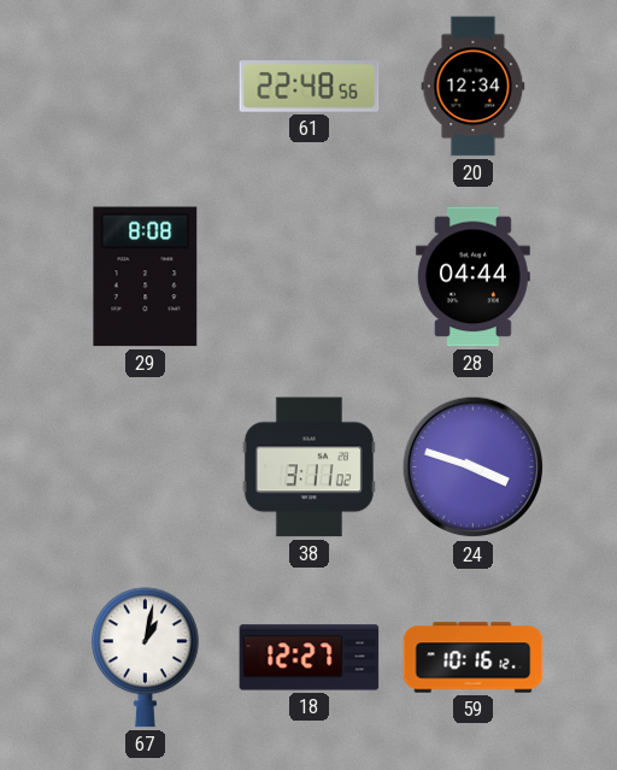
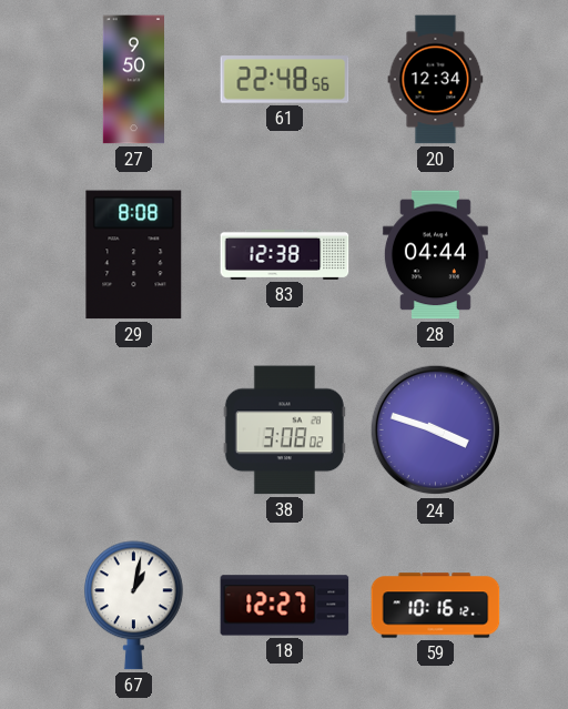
27: none -> 9:50 (133, 80)
83: none -> 12:38 (285, 254)
38: 3:11 -> 3:08 (284, 431)
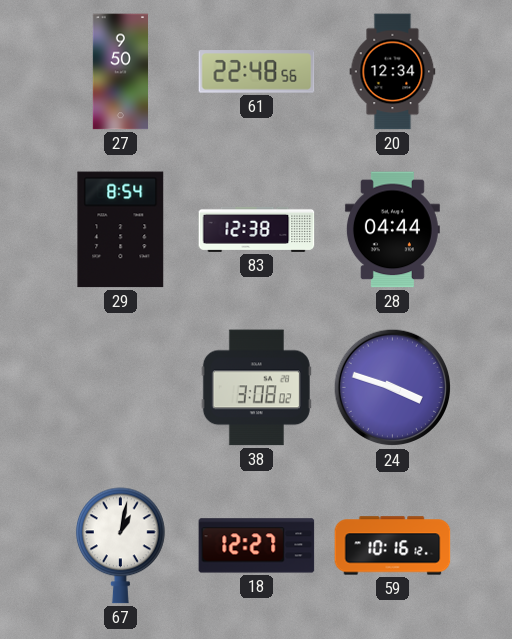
29: 8:08 -> 8:54 (121, 230)
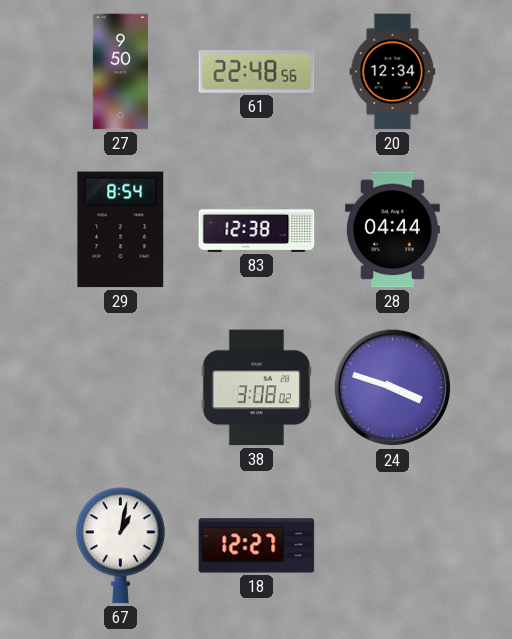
59: 10:16 -> none (393, 546)
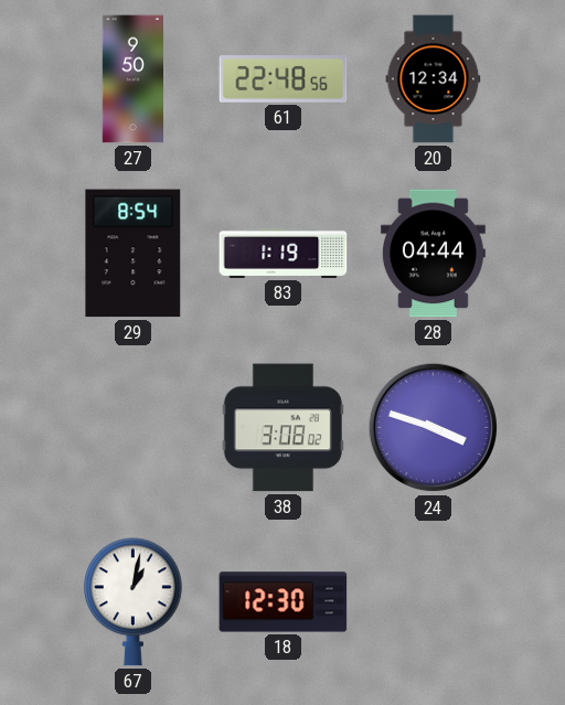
83: 12:38 -> 1:19 (284, 253)
18: 12:27 -> 12:30 (284, 602)
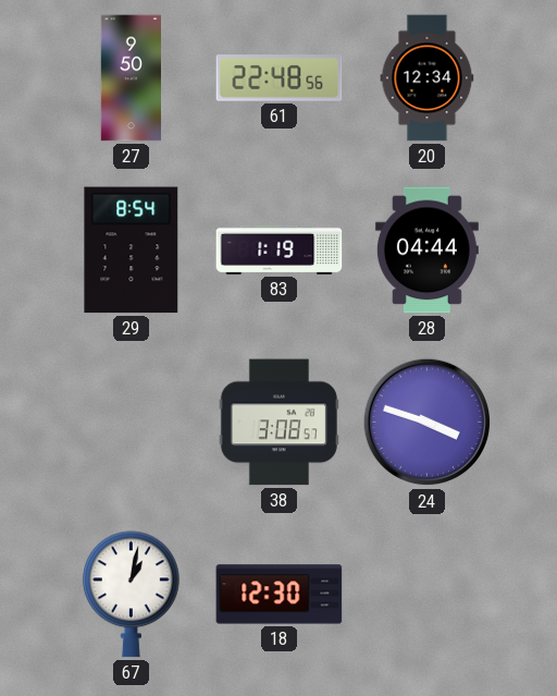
38: 3:08:02 -> 3:08:57 (278, 423)
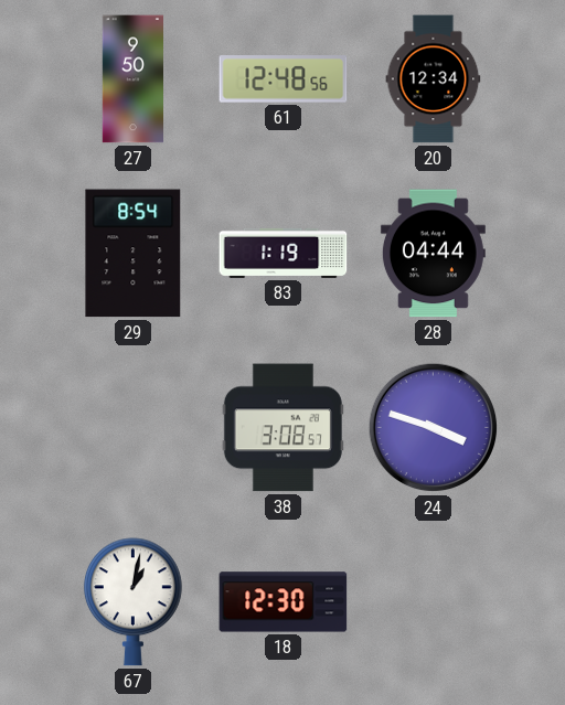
61: 22:48 -> 12:48 (284, 79)
